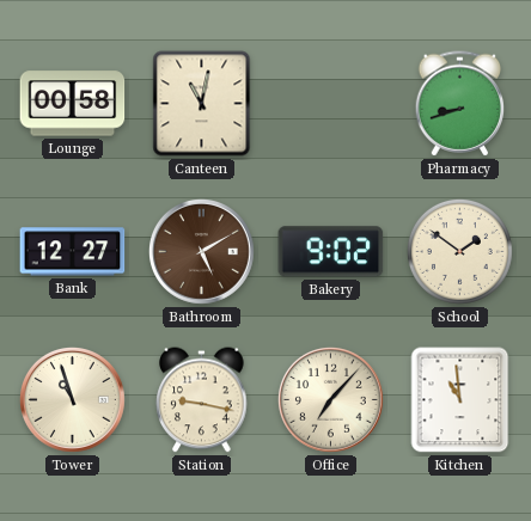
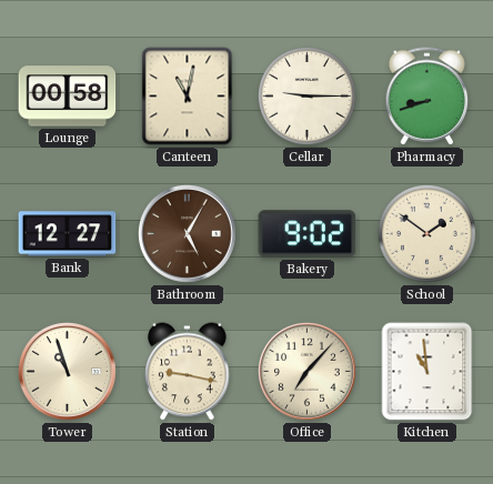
Cellar: none -> 9:15 (306, 95)
Bathroom: 5:10 -> 5:05 (187, 233)
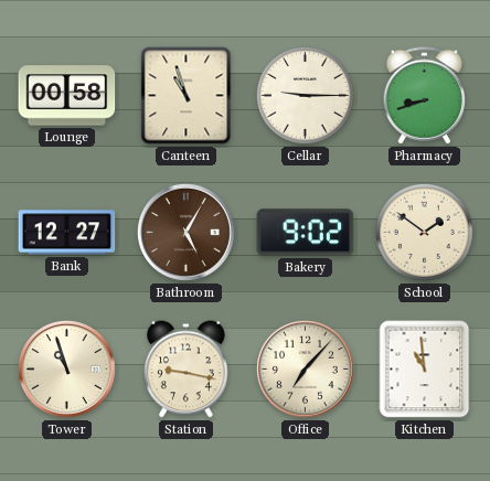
Canteen: 11:02 -> 10:57 (187, 96)
